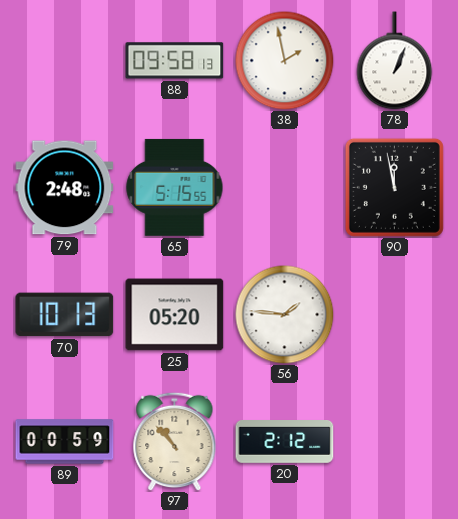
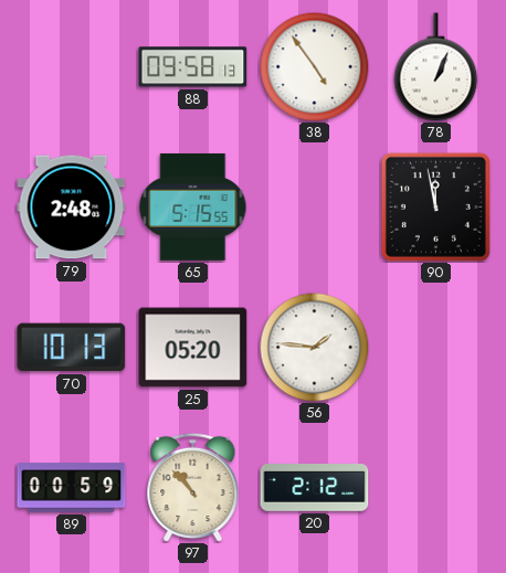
38: 1:58 -> 4:54 (315, 67)
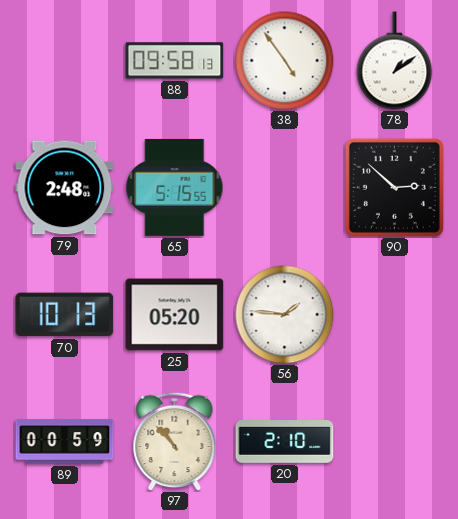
78: 1:04 -> 1:09 (395, 61)
90: 11:58 -> 2:52 (394, 187)
20: 2:12 -> 2:10 (285, 442)
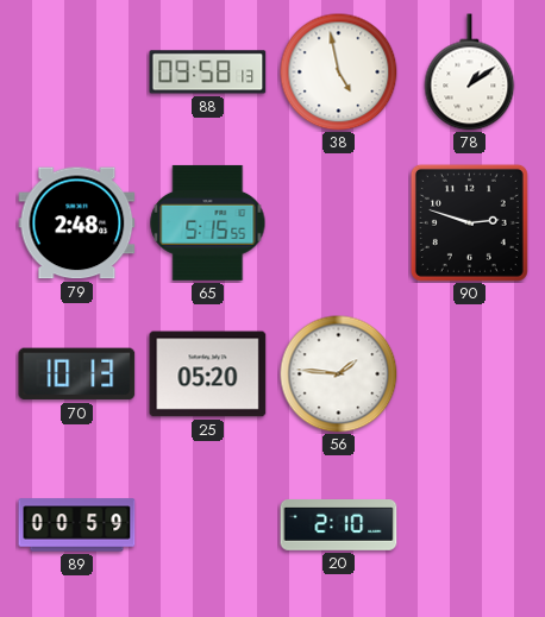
38: 4:54 -> 4:58 (339, 73)
90: 2:52 -> 2:48 (469, 222)
97: 10:53 -> none (175, 441)
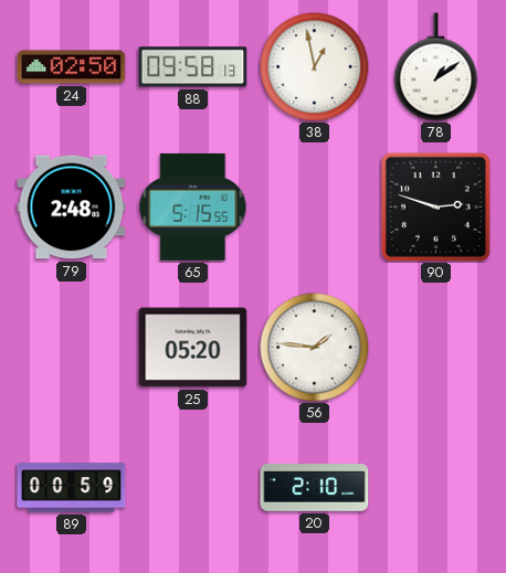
24: none -> 02:50 (72, 67)
38: 4:58 -> 12:58 (315, 67)
70: 10:13 -> none (77, 374)
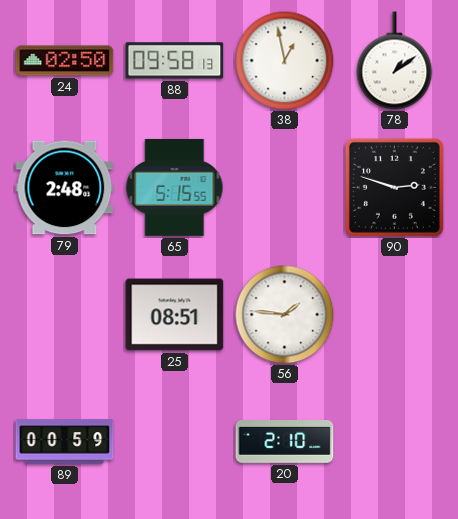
25: 05:20 -> 08:51 (175, 315)
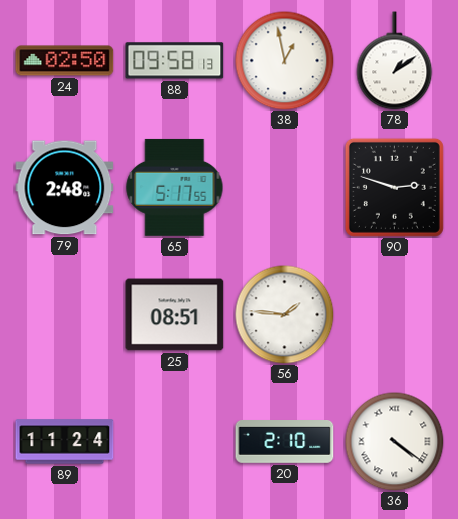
65: 5:15 -> 5:17 (175, 187)
89: 00:59 -> 11:24 (65, 442)
36: none -> 4:21 (395, 442)
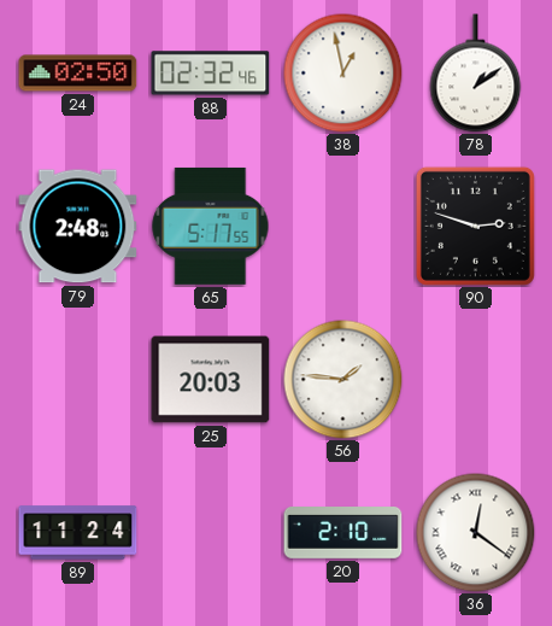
88: 09:58 -> 02:32 (211, 74)
25: 08:51 -> 20:03 (211, 380)
36: 4:21 -> 12:21 (476, 533)
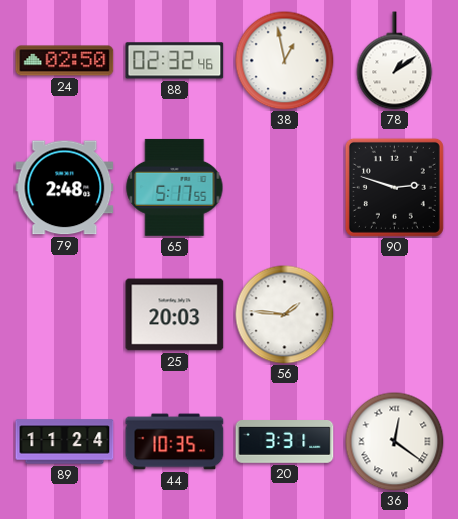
44: none -> 10:35 (175, 442)
20: 2:10 -> 3:31 (285, 442)
